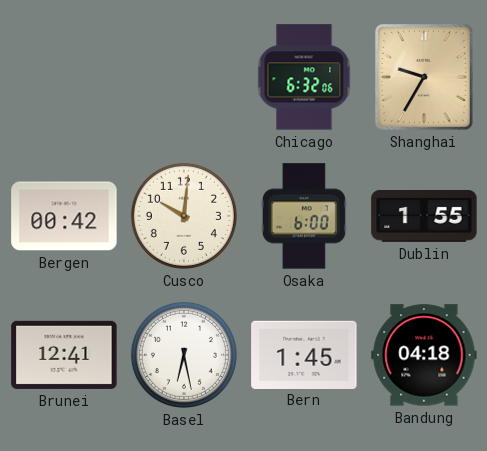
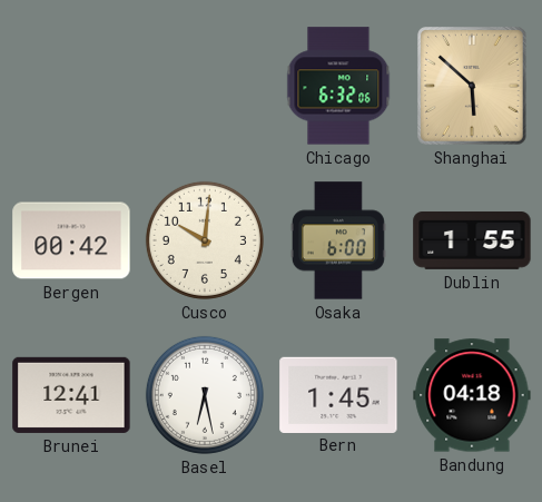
Shanghai: 9:35 -> 5:52 (473, 87)
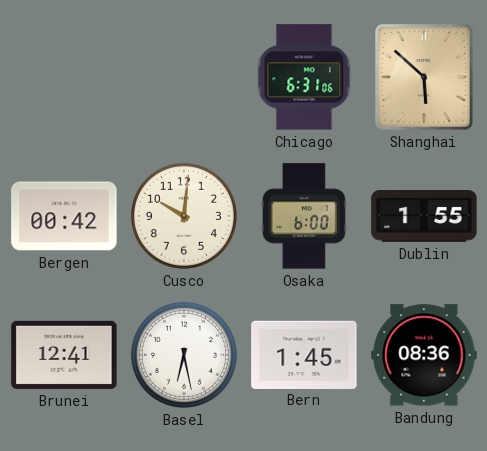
Chicago: 6:32 -> 6:31 (304, 77)
Bandung: 04:18 -> 08:36 (424, 355)
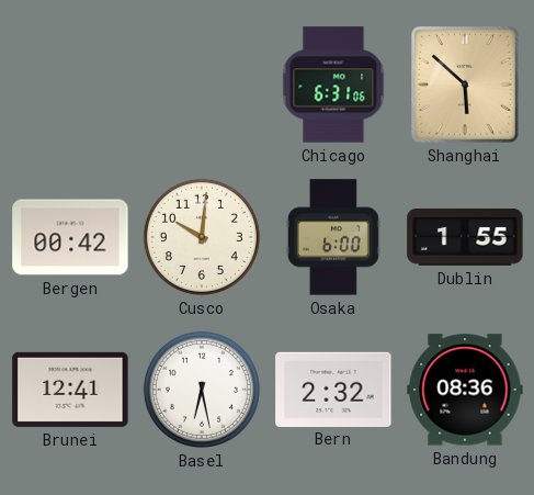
Bern: 1:45 -> 2:32 (333, 389)
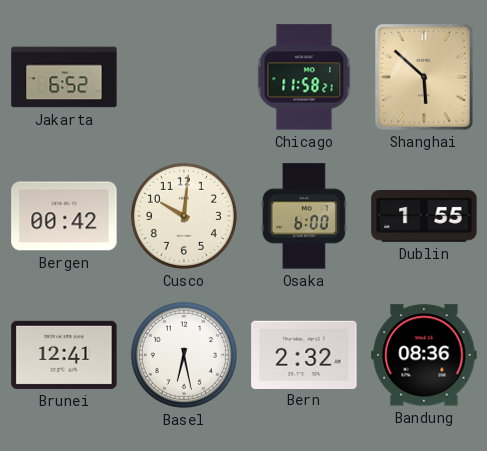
Jakarta: none -> 6:52 (64, 77)
Chicago: 6:31 -> 11:58 (304, 77)
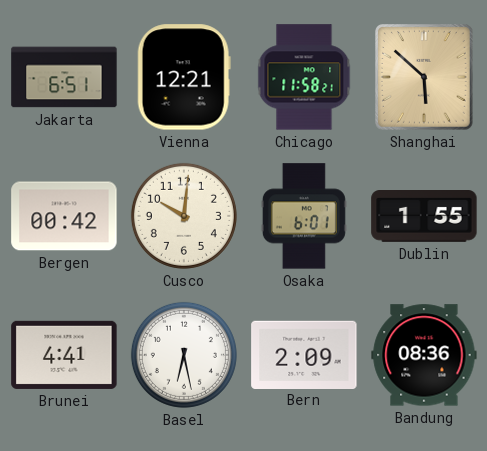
Jakarta: 6:52 -> 6:51 (64, 77)
Vienna: none -> 12:21 (184, 77)
Osaka: 6:00 -> 6:01 (304, 216)
Brunei: 12:41 -> 4:41 (64, 355)
Bern: 2:32 -> 2:09 (304, 354)
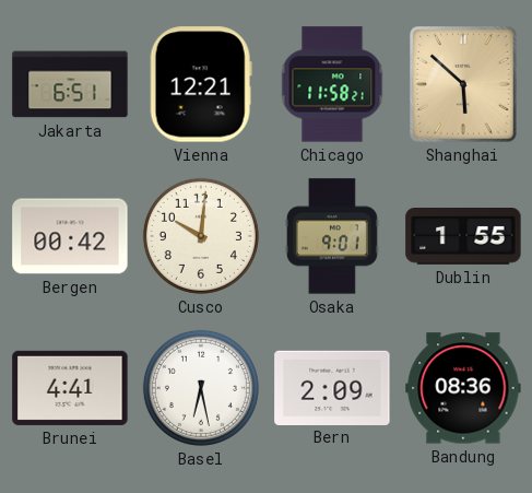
Osaka: 6:01 -> 9:01 (332, 236)
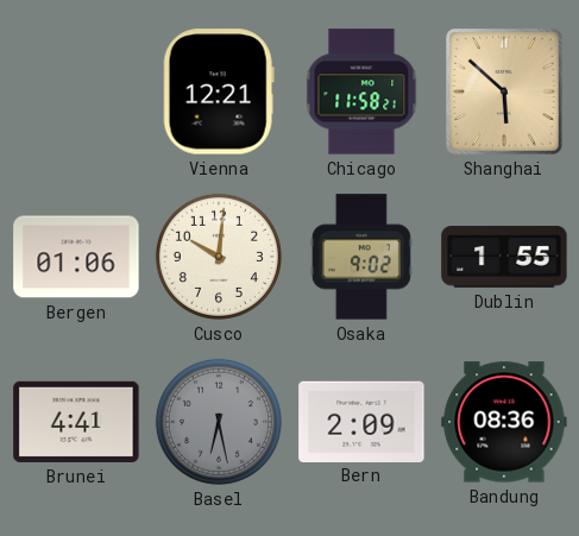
Jakarta: 6:51 -> none (70, 84)
Bergen: 00:42 -> 01:06 (76, 257)
Osaka: 9:01 -> 9:02 (361, 257)
Basel dial: white -> grey (219, 422)
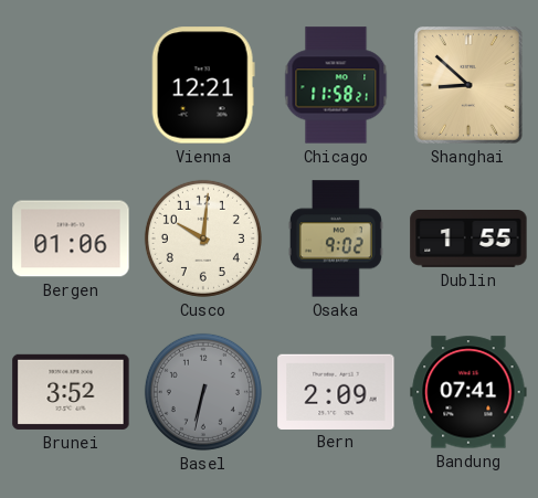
Shanghai: 5:52 -> 8:52 (470, 86)
Brunei: 4:41 -> 3:52 (71, 392)
Basel: 6:28 -> 6:32 (203, 392)
Bandung: 08:36 -> 07:41 (468, 392)
